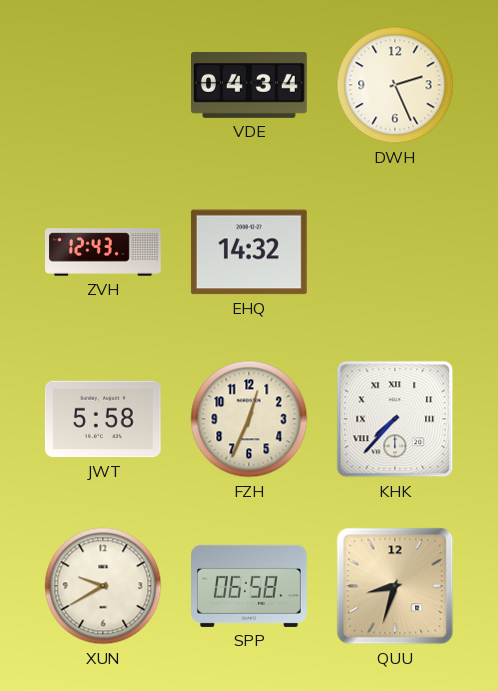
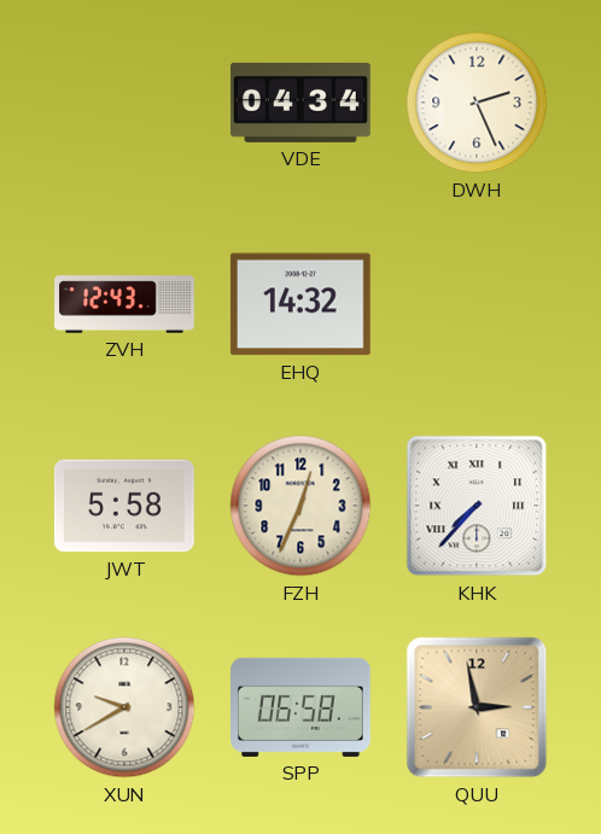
QUU: 8:33 -> 2:58 (477, 707)
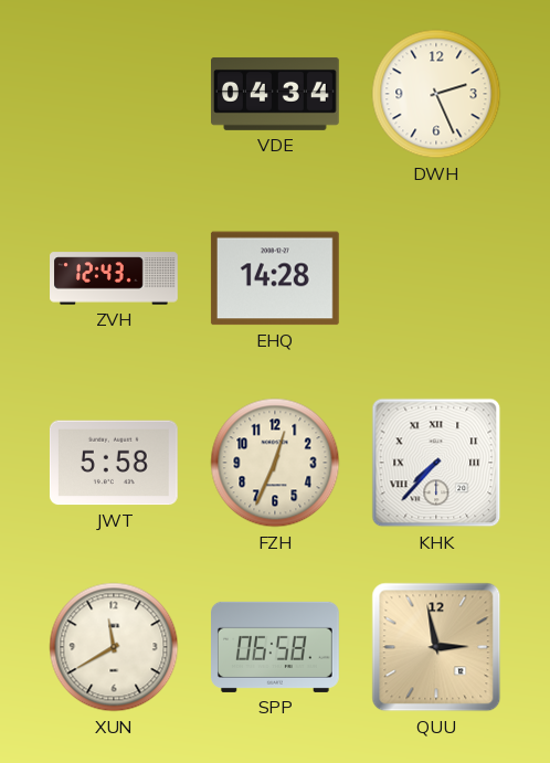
EHQ: 14:32 -> 14:28 (275, 278)
XUN: 9:40 -> 11:40 (114, 647)
